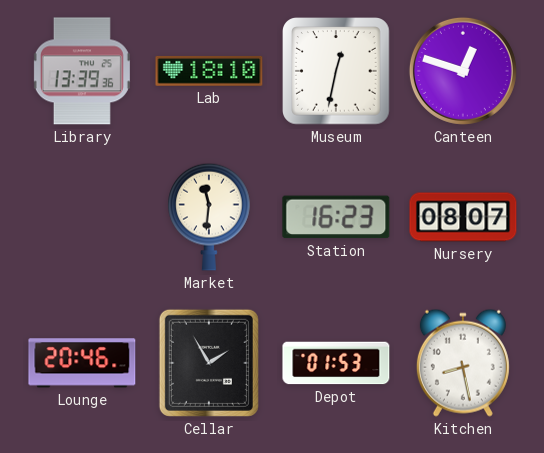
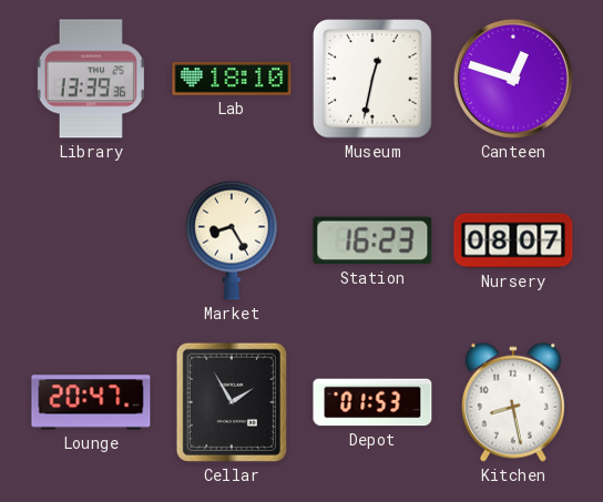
Market: 11:31 -> 8:25 (232, 240)
Lounge: 20:46 -> 20:47 (91, 402)
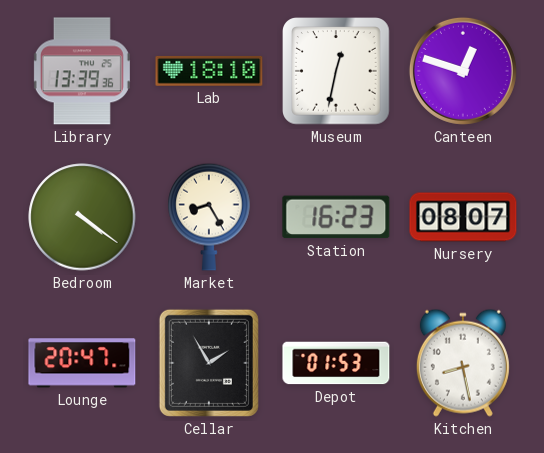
Bedroom: none -> 4:21 (82, 217)
